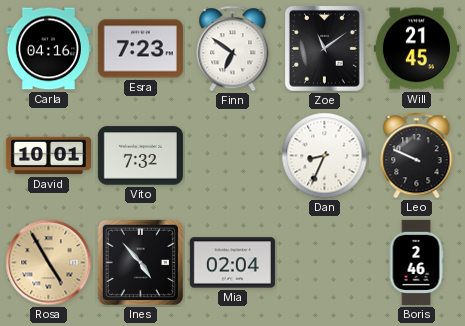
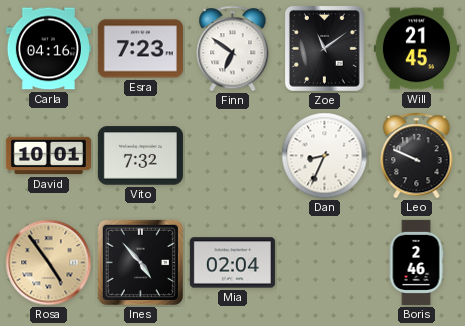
Rosa: 4:55 -> 4:54 (49, 263)
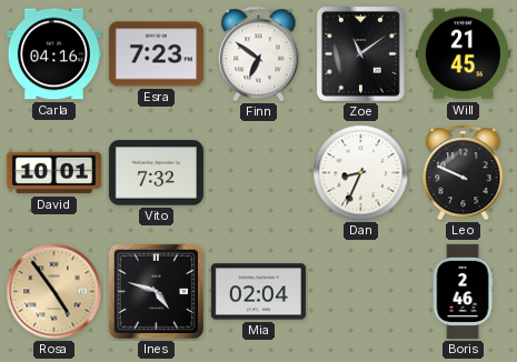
Ines: 4:53 -> 4:48 (156, 291)
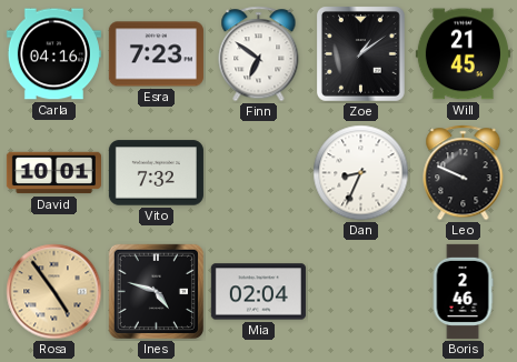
Zoe: 11:09 -> 1:09 (360, 54)
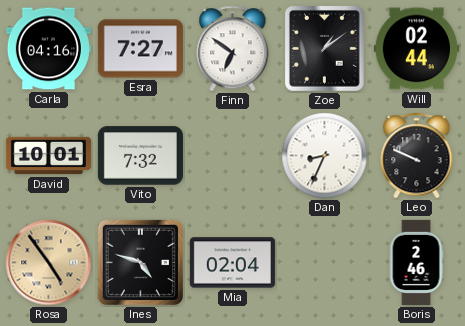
Esra: 7:23 -> 7:27 (140, 49)
Will: 21:45 -> 02:44 (416, 49)
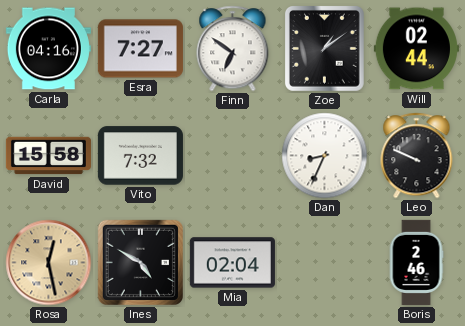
David: 10:01 -> 15:58 (48, 156)
Rosa: 4:54 -> 12:28 (49, 263)
Ines: 4:48 -> 4:50 (140, 262)
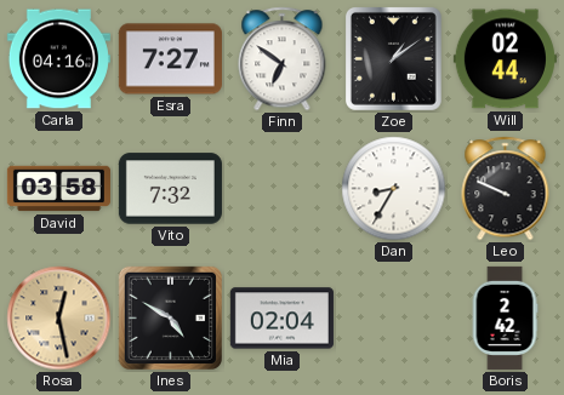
David: 15:58 -> 03:58 (58, 189)
Dan: 8:34 -> 8:35 (394, 189)
Boris: 2:46 -> 2:42 (505, 317)
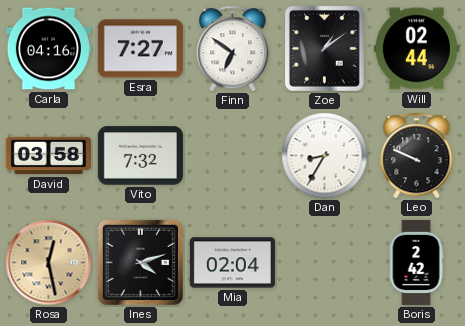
Ines: 4:50 -> 4:12 (140, 262)
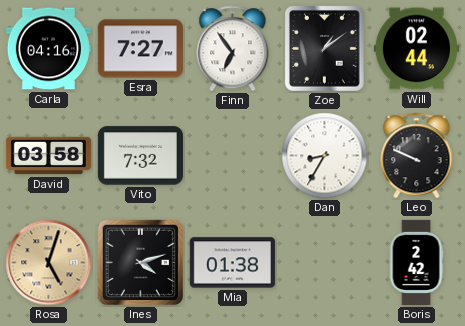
Finn: 6:51 -> 6:54 (233, 49)
Rosa: 12:28 -> 5:03 (49, 263)
Mia: 02:04 -> 01:38 (232, 263)
